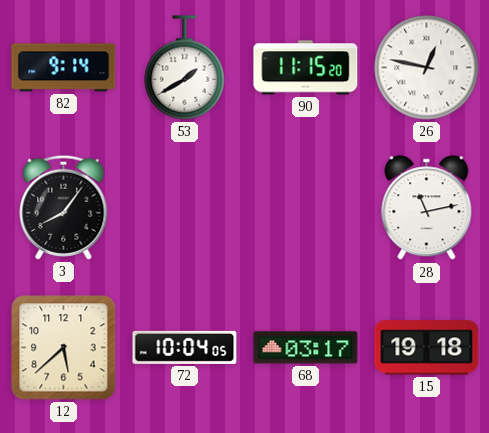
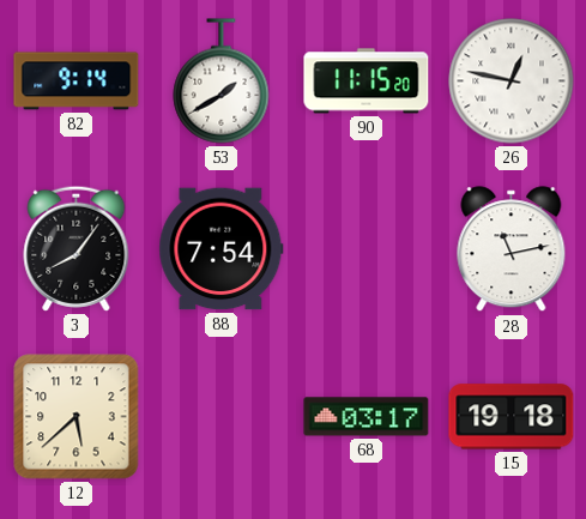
88: none -> 7:54 (222, 249)
72: 10:04 -> none (185, 347)
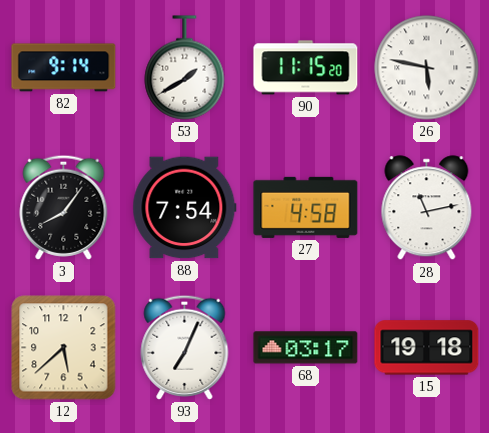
26: 12:47 -> 5:47 (427, 68)
27: none -> 4:58 (306, 207)
93: none -> 7:04 (185, 347)
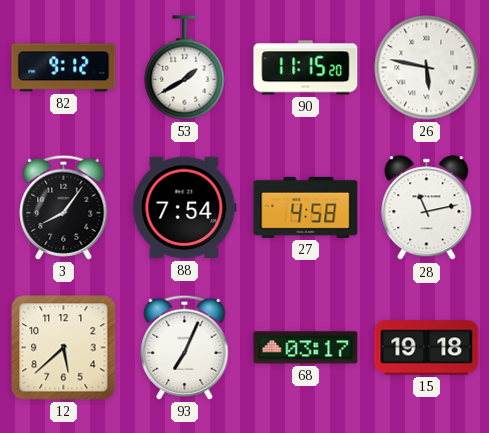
82: 9:14 -> 9:12 (64, 68)
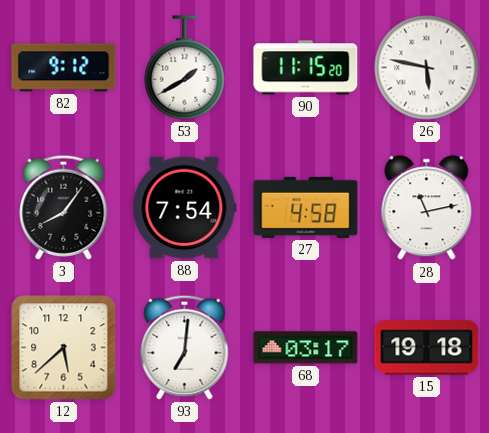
93: 7:04 -> 7:01 (185, 347)
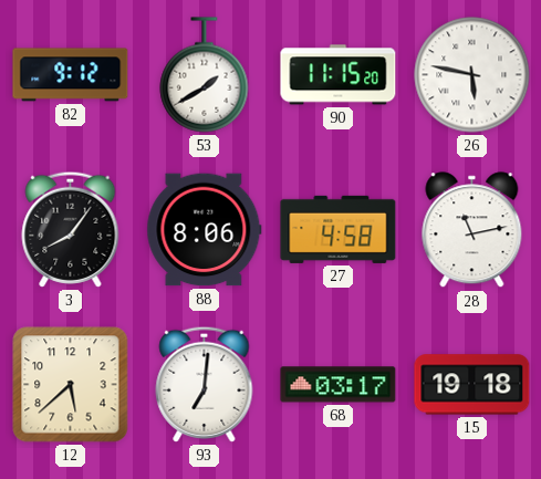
88: 7:54 -> 8:06 (205, 230)
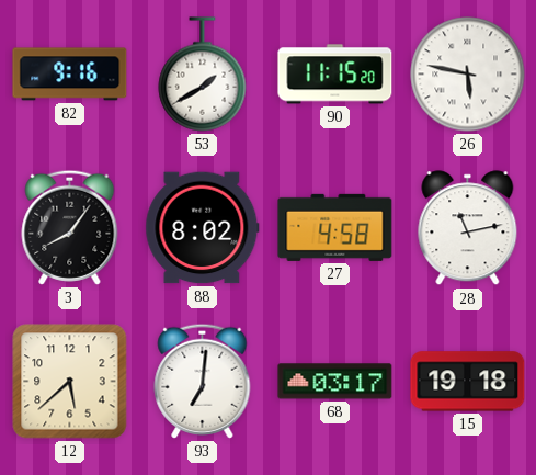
82: 9:12 -> 9:16 (70, 75)
88: 8:06 -> 8:02 (203, 228)
